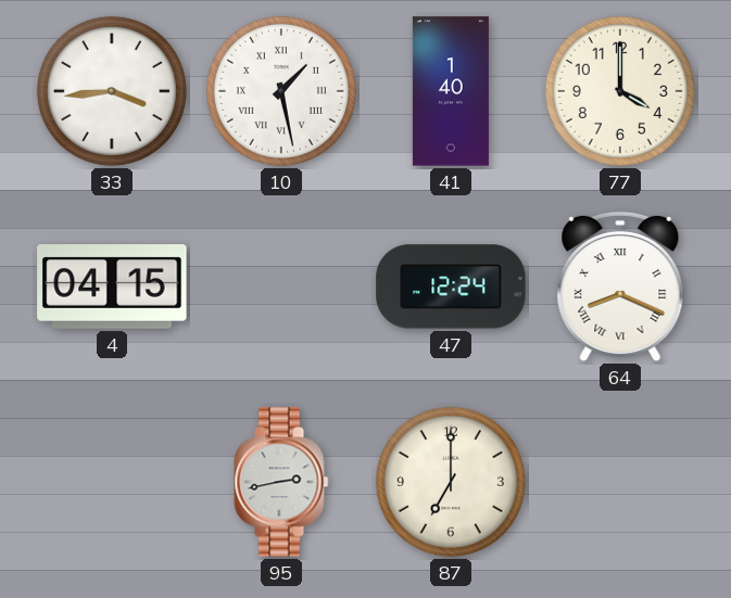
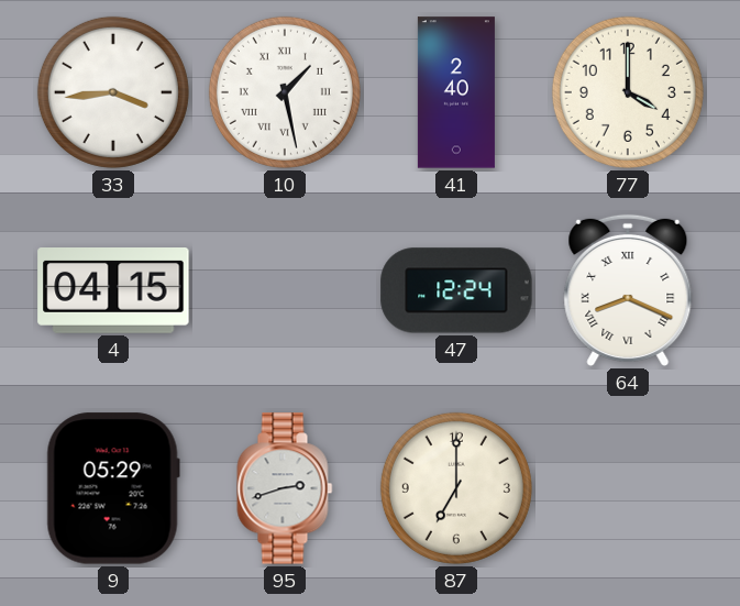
41: 1:40 -> 2:40 (456, 92)
9: none -> 05:29 (113, 488)
95: 2:43 -> 2:42 (285, 488)
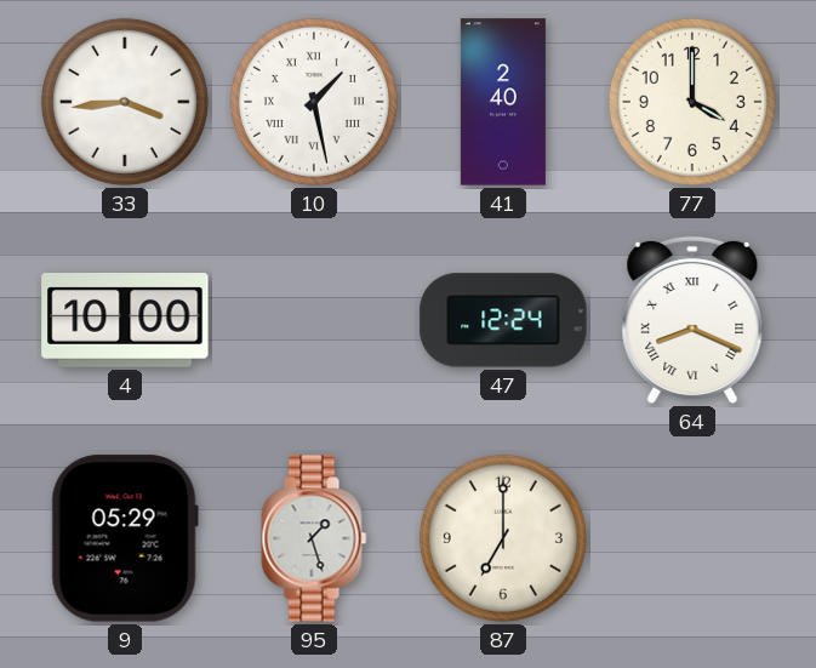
4: 04:15 -> 10:00 (125, 321)
95: 2:42 -> 1:27 (314, 538)
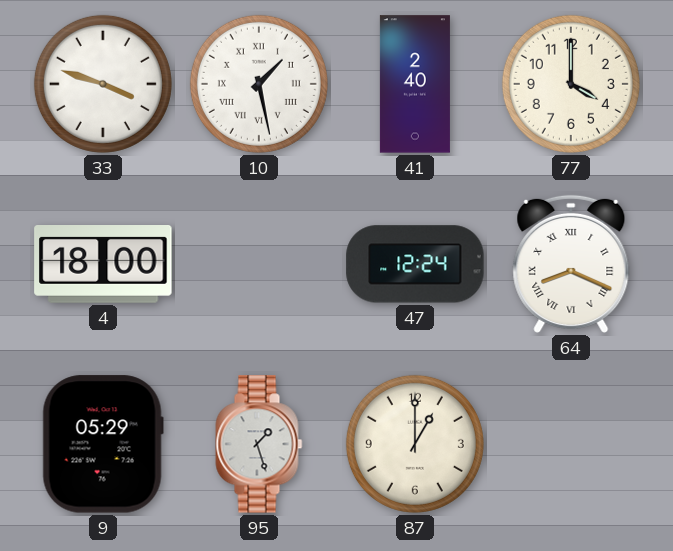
33: 3:44 -> 3:48 (103, 84)
4: 10:00 -> 18:00 (103, 265)
87: 7:00 -> 1:00 (415, 444)
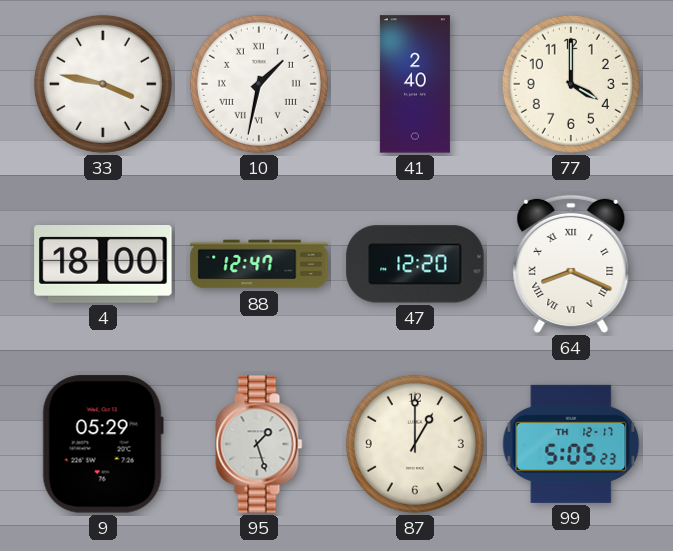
33: 3:48 -> 3:47 (103, 84)
10: 1:28 -> 1:32 (259, 84)
88: none -> 12:47 (259, 264)
47: 12:24 -> 12:20 (415, 264)
99: none -> 5:05 (571, 444)
